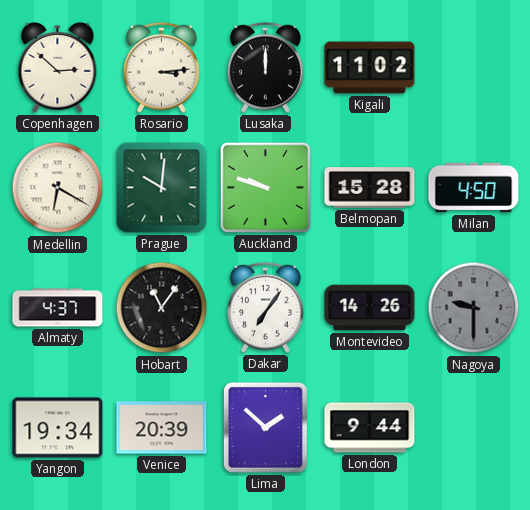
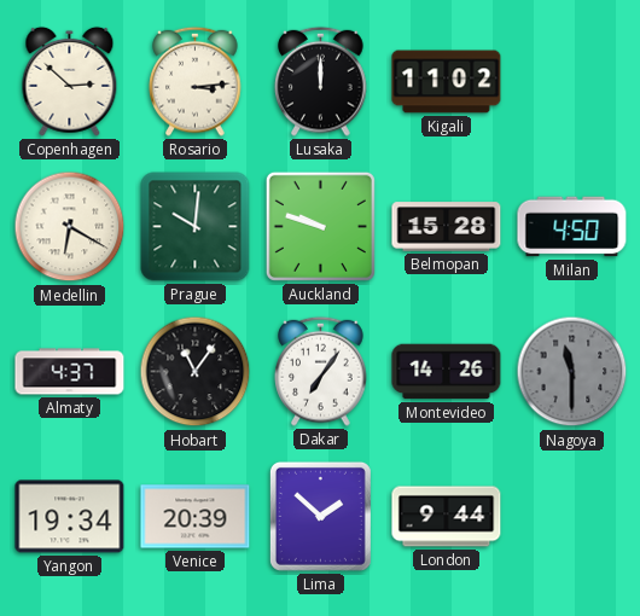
Nagoya: 9:30 -> 11:30 (572, 372)
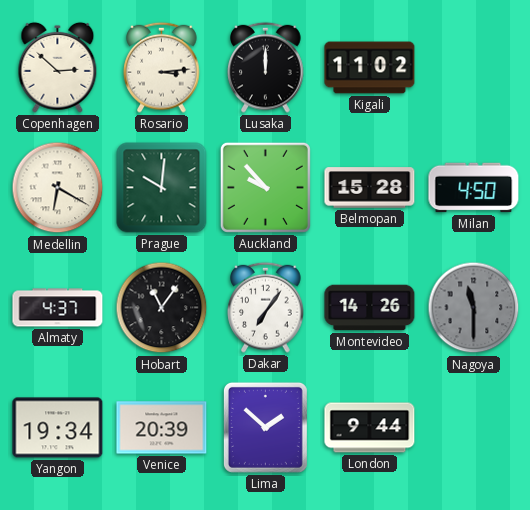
Auckland: 9:48 -> 9:53 (265, 187)
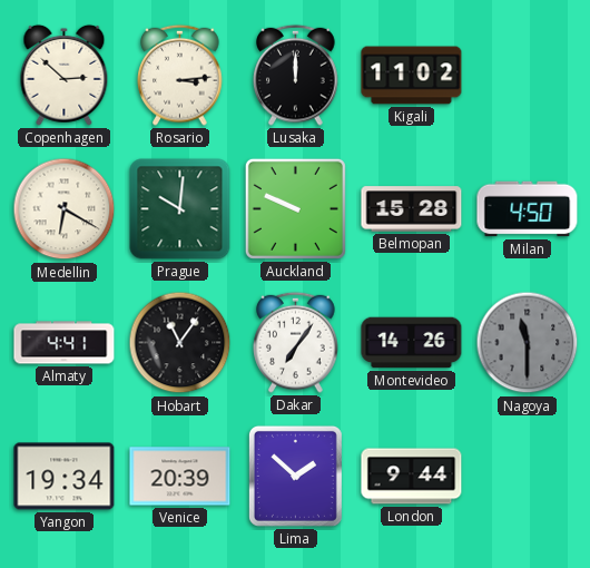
Auckland: 9:53 -> 9:49 (295, 208)
Almaty: 4:37 -> 4:41 (65, 343)
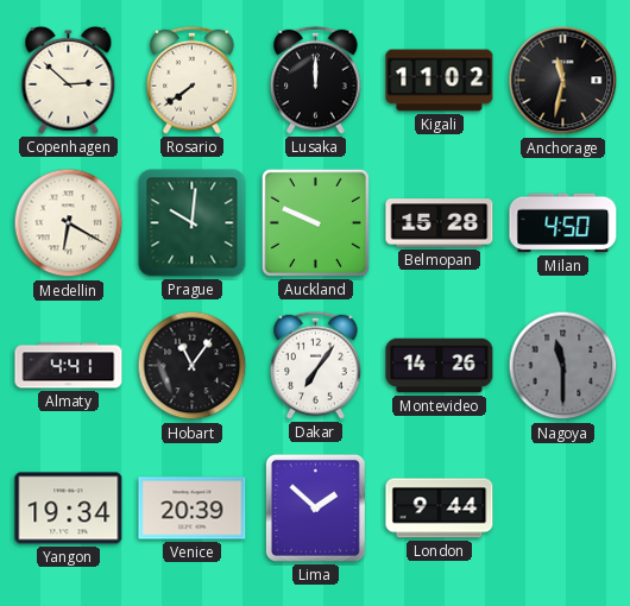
Rosario: 3:14 -> 7:39 (193, 80)
Anchorage: none -> 11:32 (563, 81)
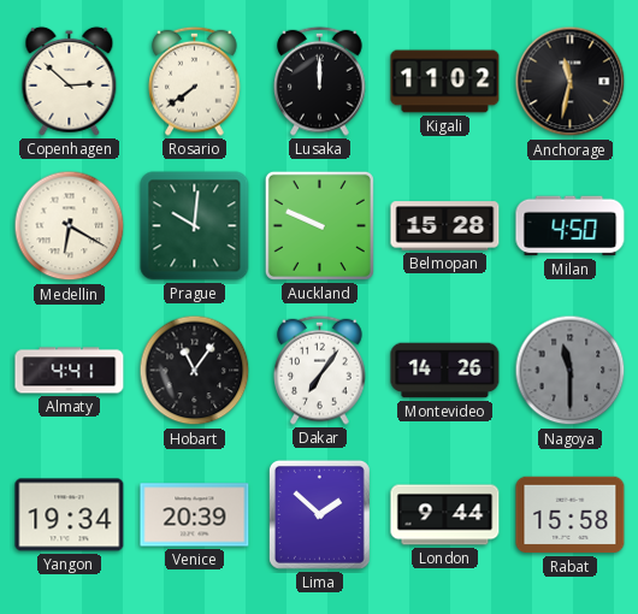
Rabat: none -> 15:58 (571, 515)
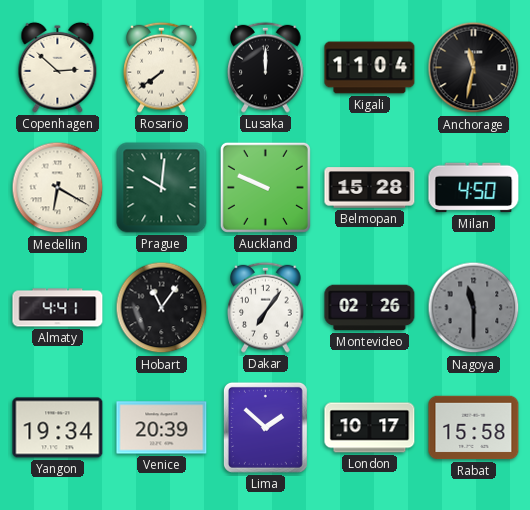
Kigali: 11:02 -> 11:04 (370, 68)
Montevideo: 14:26 -> 02:26 (370, 308)
London: 9:44 -> 10:17 (370, 428)
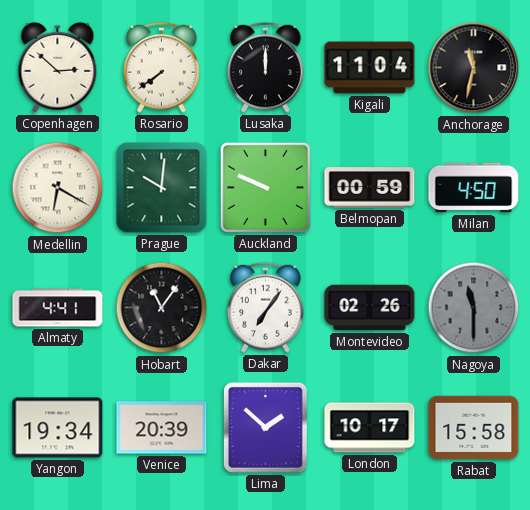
Belmopan: 15:28 -> 00:59 (370, 188)
